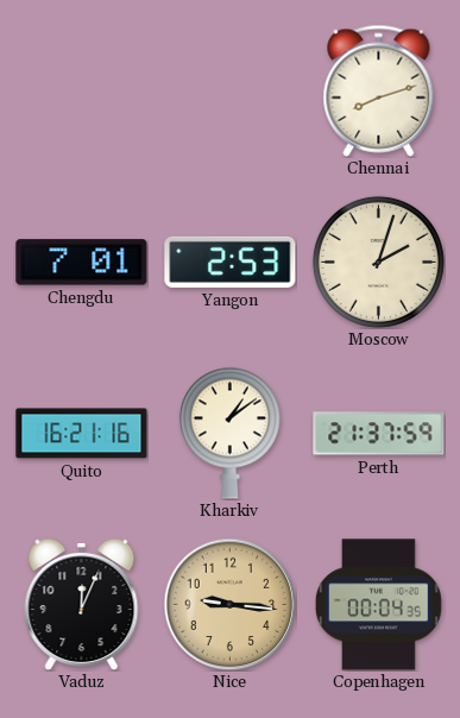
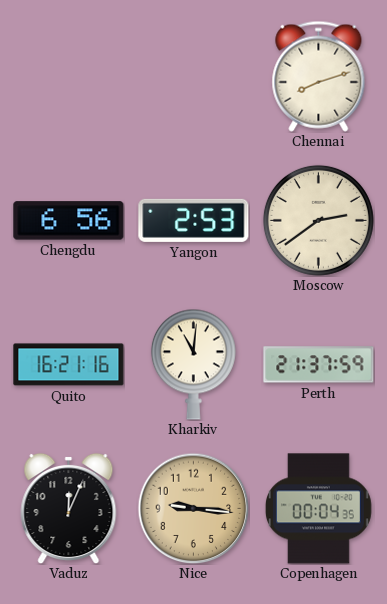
Chengdu: 7:01 -> 6:56 (69, 221)
Moscow: 2:03 -> 2:39 (318, 220)
Kharkiv: 1:09 -> 11:01 (193, 364)
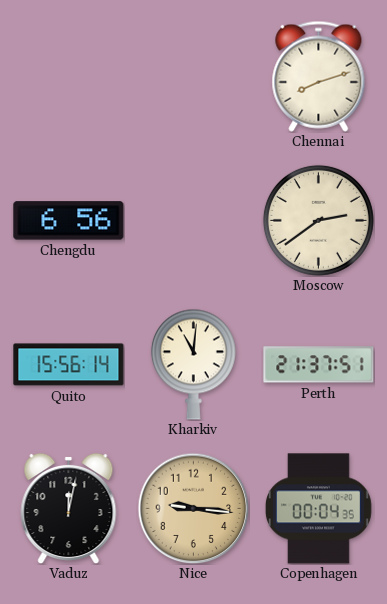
Yangon: 2:53 -> none (194, 220)
Quito: 16:21 -> 15:56 (69, 365)
Perth: 21:37:59 -> 21:37:51 (319, 365)
Vaduz: 12:04 -> 12:02 (69, 508)
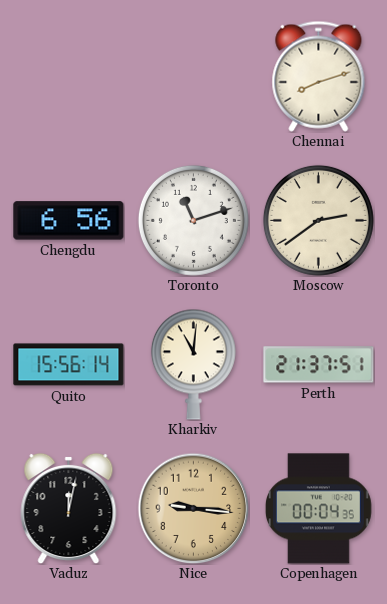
Toronto: none -> 11:12 (193, 220)
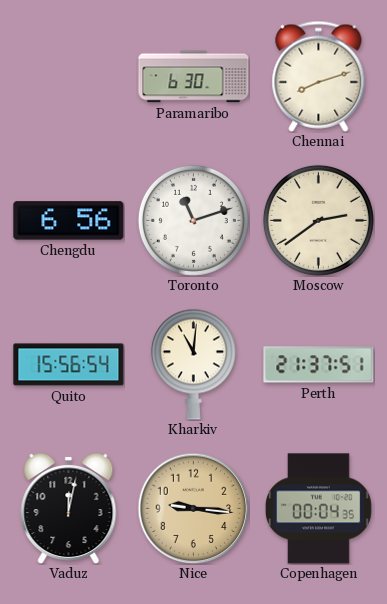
Paramaribo: none -> 6:30 (194, 77)
Quito: 15:56:14 -> 15:56:54 (69, 365)
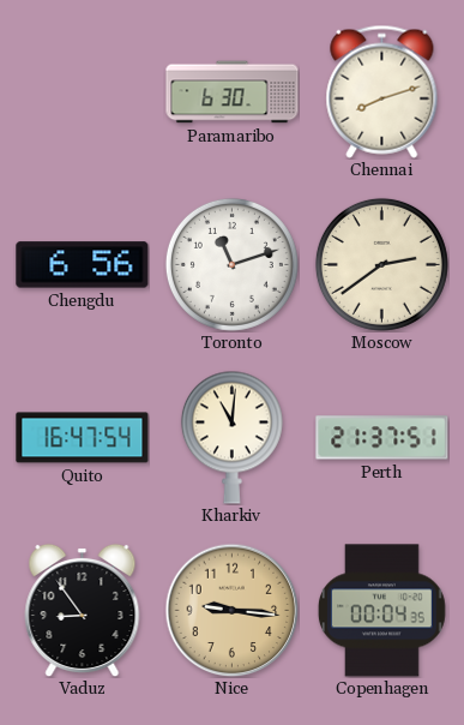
Quito: 15:56 -> 16:47 (83, 438)
Vaduz: 12:02 -> 8:54 (83, 610)
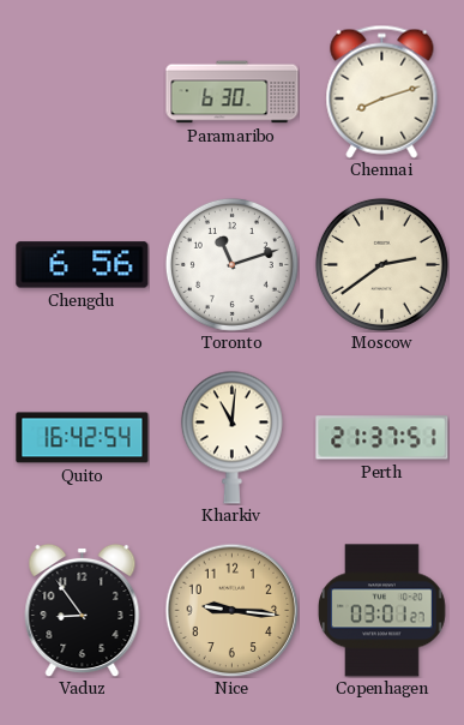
Quito: 16:47 -> 16:42 (83, 438)
Copenhagen: 00:04 -> 03:01 (381, 611)
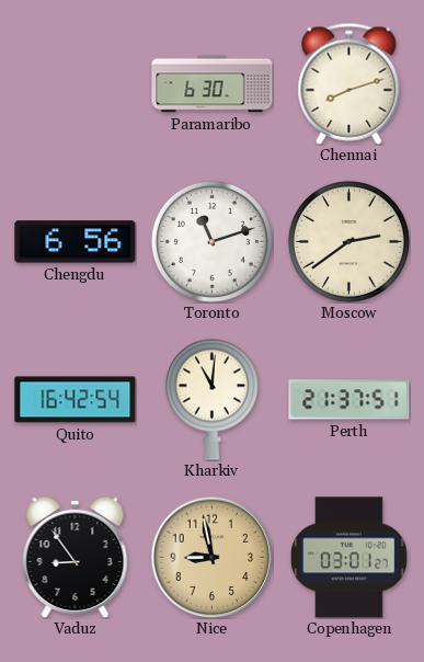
Nice: 9:16 -> 8:58 (211, 557)
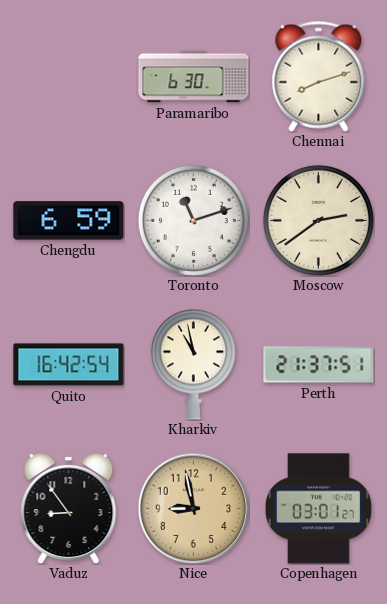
Chengdu: 6:56 -> 6:59 (69, 221)
Kharkiv: 11:01 -> 10:58 (193, 364)
